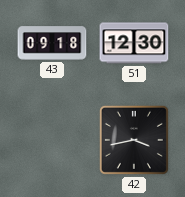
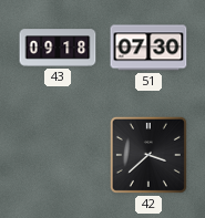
51: 12:30 -> 07:30 (148, 48)
42: 3:43 -> 3:38 (148, 155)
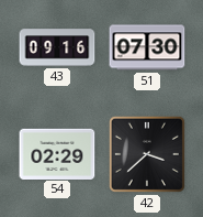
43: 09:18 -> 09:16 (57, 47)
54: none -> 02:29 (57, 153)
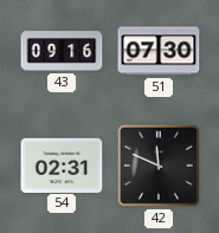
54: 02:29 -> 02:31 (62, 164)
42: 3:38 -> 11:49 (159, 166)
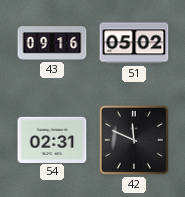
51: 07:30 -> 05:02 (134, 43)
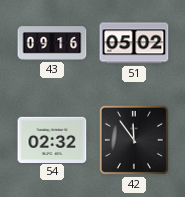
54: 02:31 -> 02:32 (52, 139)
42: 11:49 -> 11:54 (134, 140)
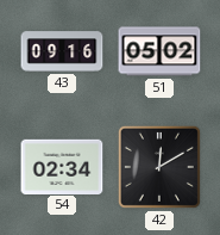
54: 02:32 -> 02:34 (62, 166)
42: 11:54 -> 12:10 (159, 167)
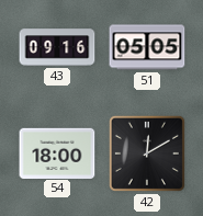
51: 05:02 -> 05:05 (147, 47)
54: 02:34 -> 18:00 (57, 152)
